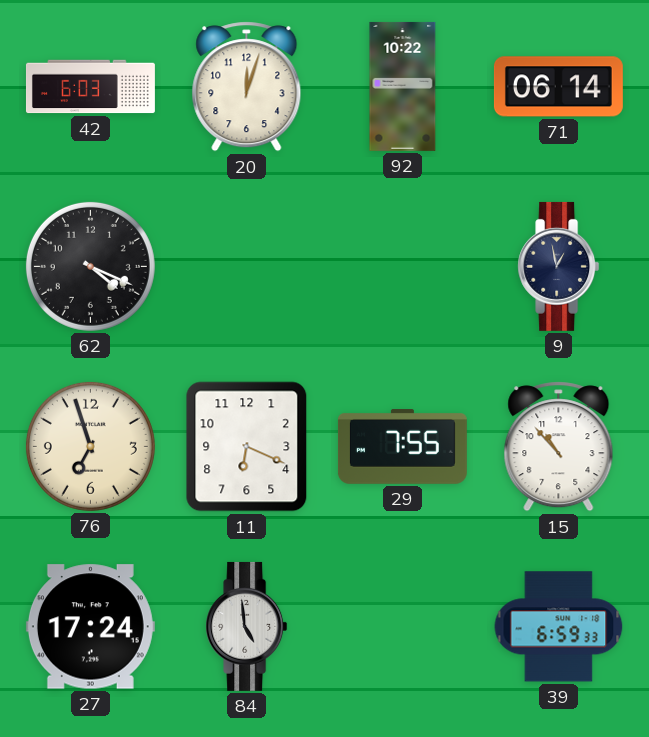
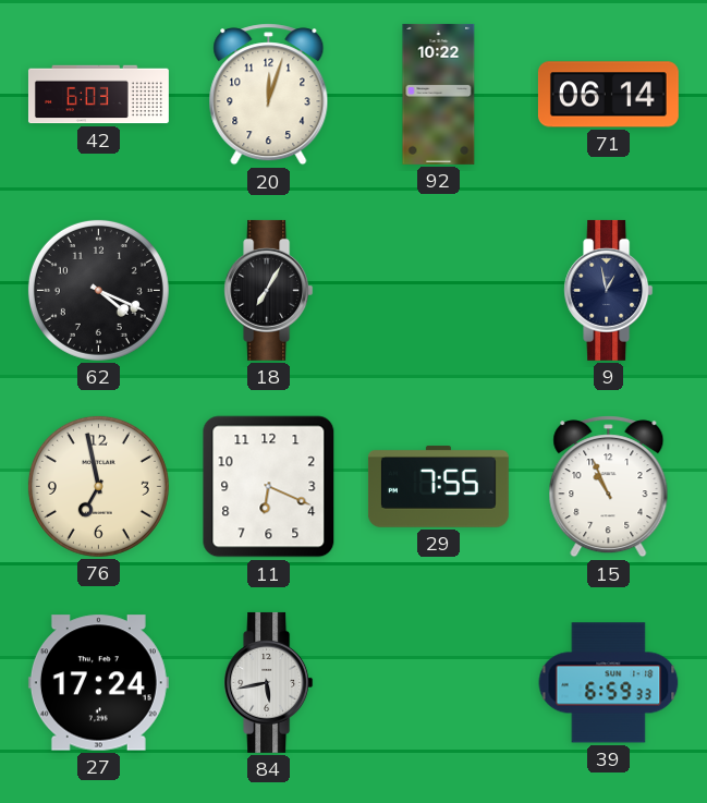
18: none -> 7:05 (269, 290)
76: 6:57 -> 6:58 (98, 486)
15: 10:53 -> 10:56 (609, 487)
84: 4:59 -> 5:43 (269, 682)
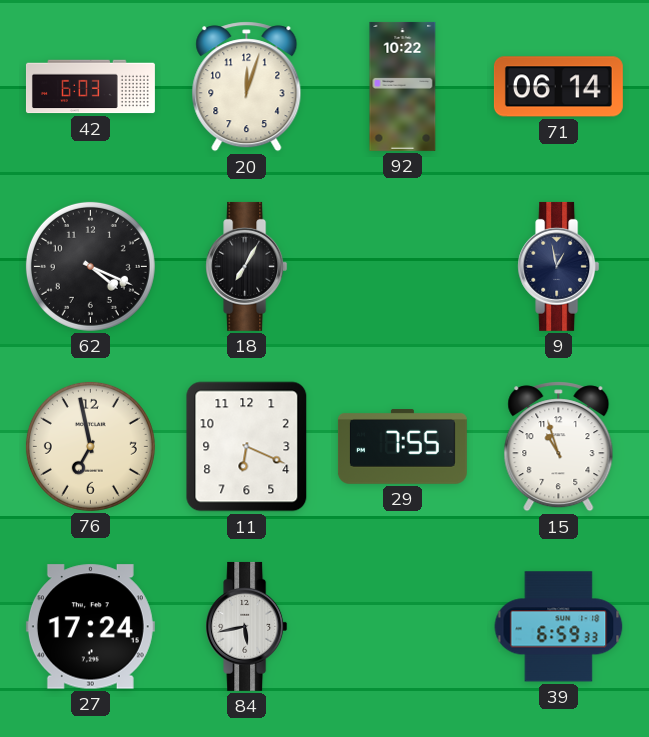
15: 10:56 -> 10:57 (559, 447)
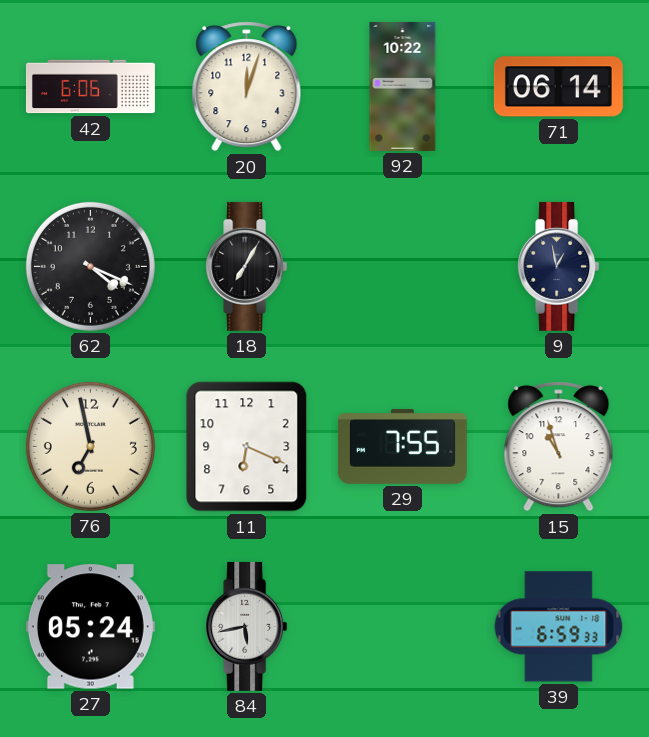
42: 6:03 -> 6:06 (90, 87)
27: 17:24 -> 05:24 (90, 627)
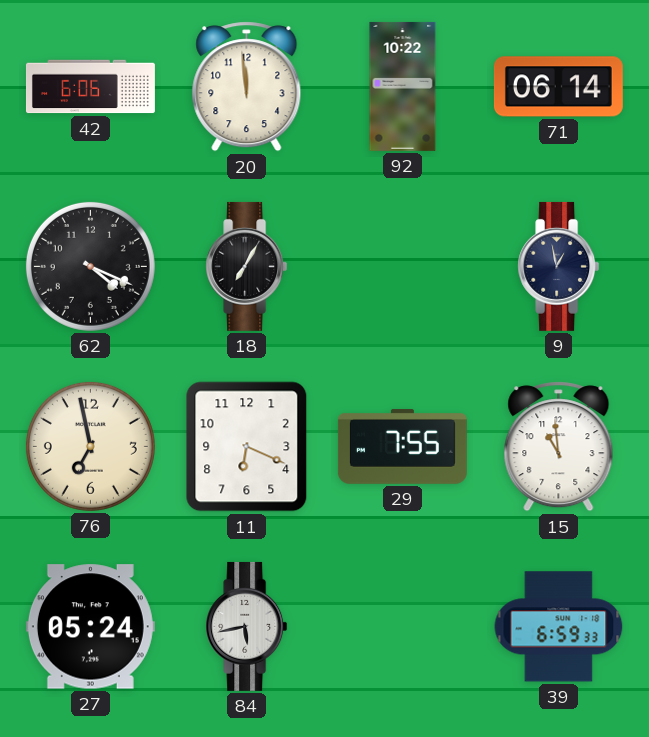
20: 12:03 -> 11:59 (247, 87)
15: 10:57 -> 10:59 (559, 447)
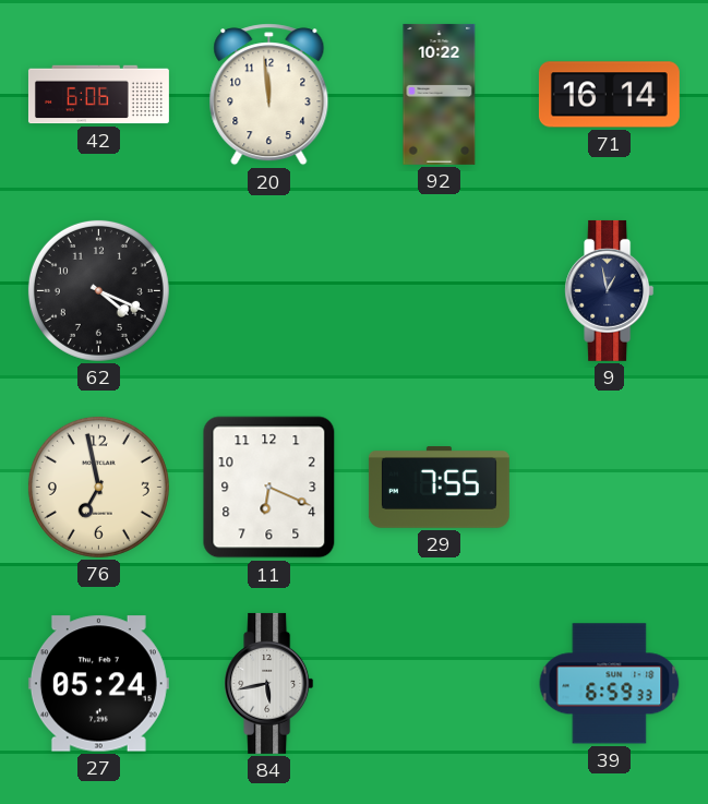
71: 06:14 -> 16:14 (609, 95)
18: 7:05 -> none (247, 266)
15: 10:59 -> none (559, 447)
